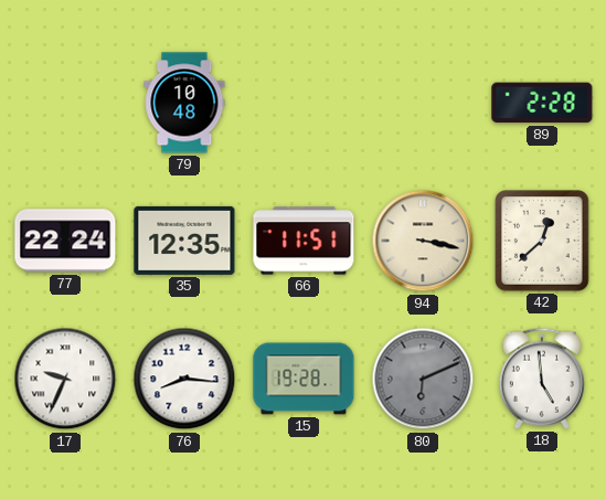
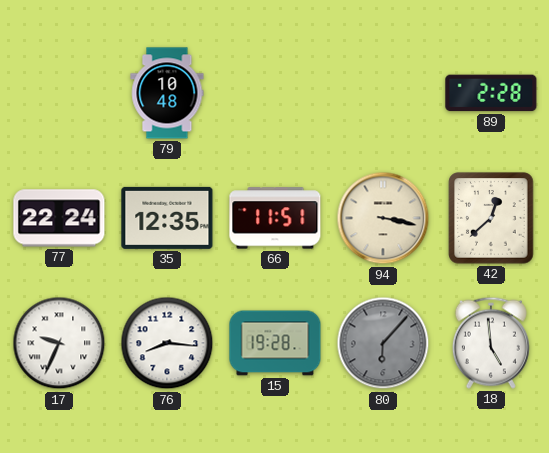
80: 6:11 -> 6:07 (383, 343)
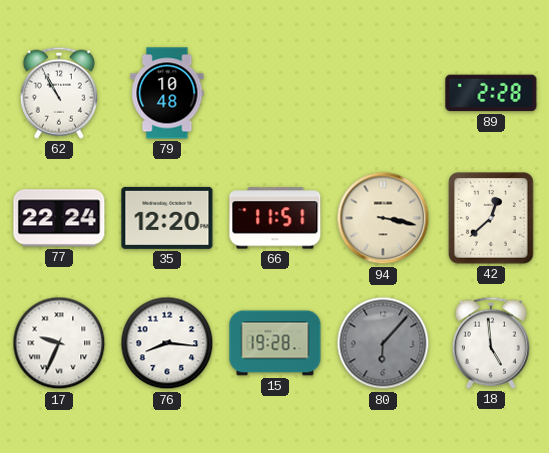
62: none -> 10:55 (59, 93)
35: 12:35 -> 12:20 (167, 218)
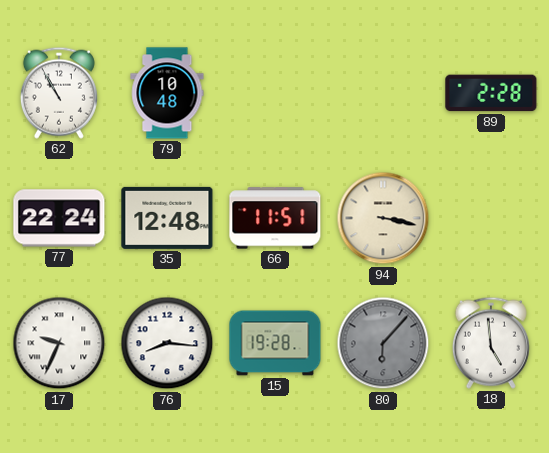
35: 12:20 -> 12:48 (167, 218)
42: 12:38 -> none (491, 218)
